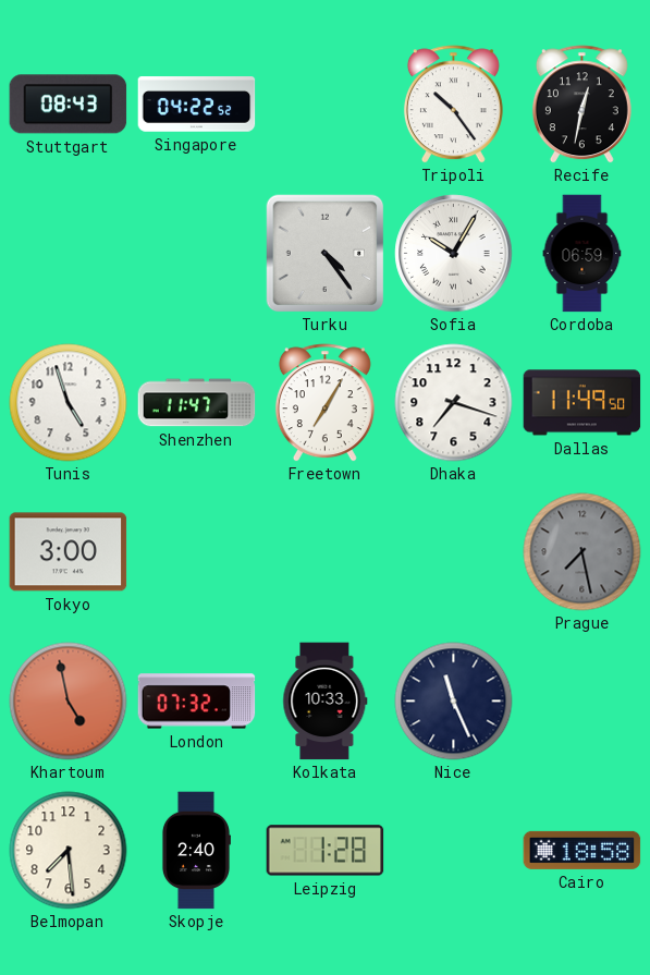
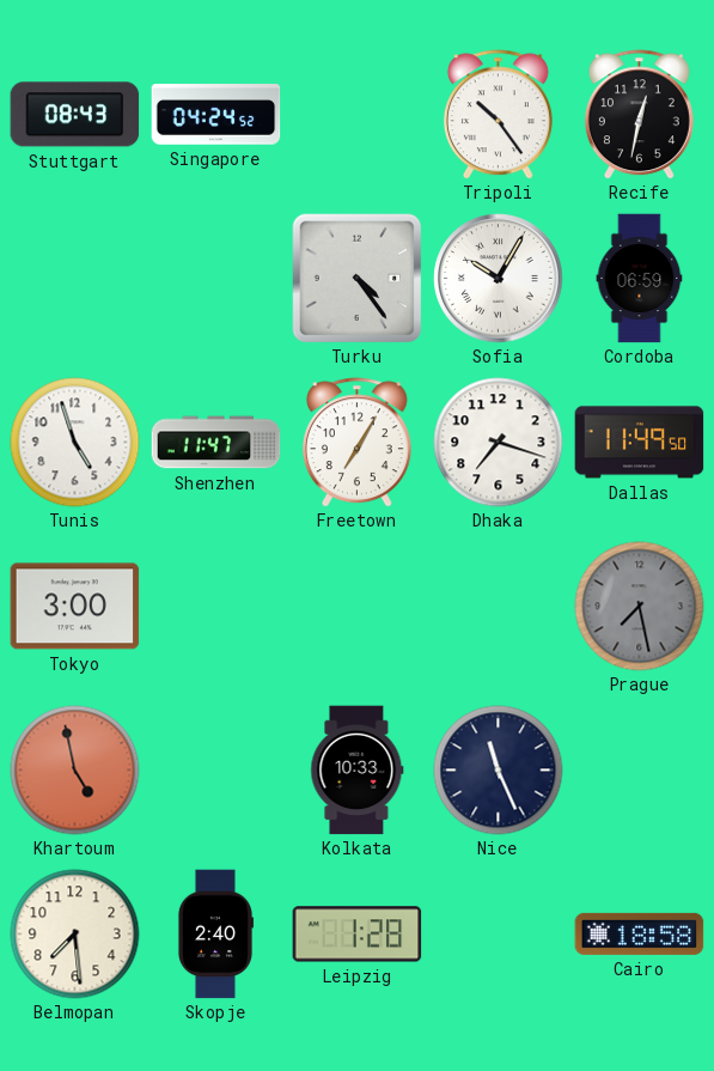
Singapore: 04:22 -> 04:24 (216, 115)
London: 07:32 -> none (197, 702)
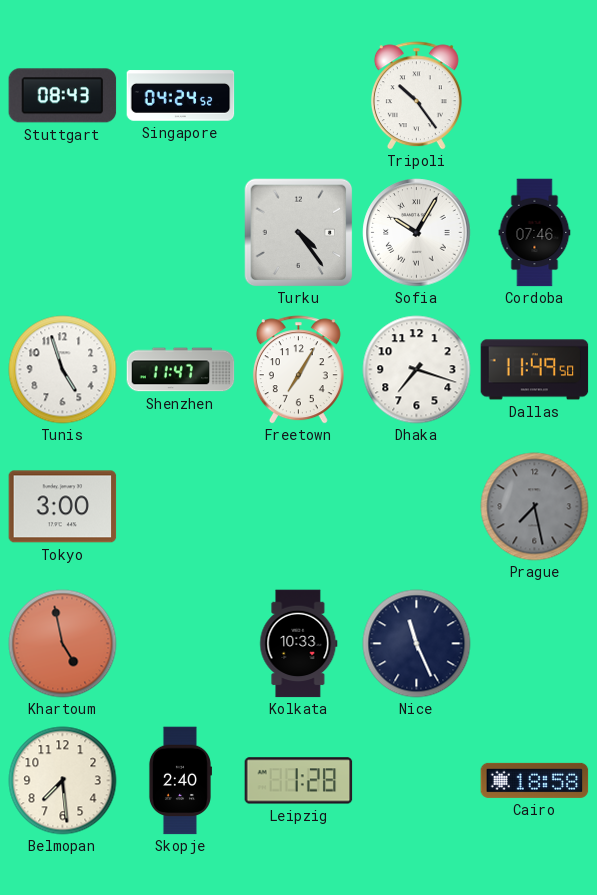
Recife: 12:32 -> none (639, 115)
Cordoba: 06:59 -> 07:46 (535, 233)
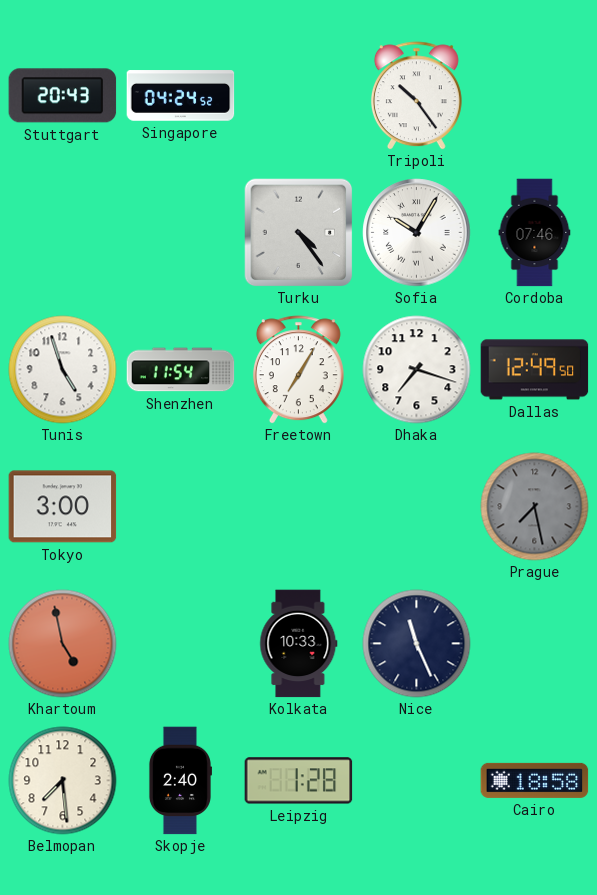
Stuttgart: 08:43 -> 20:43 (63, 96)
Shenzhen: 11:47 -> 11:54 (181, 370)
Dallas: 11:49 -> 12:49 (535, 370)
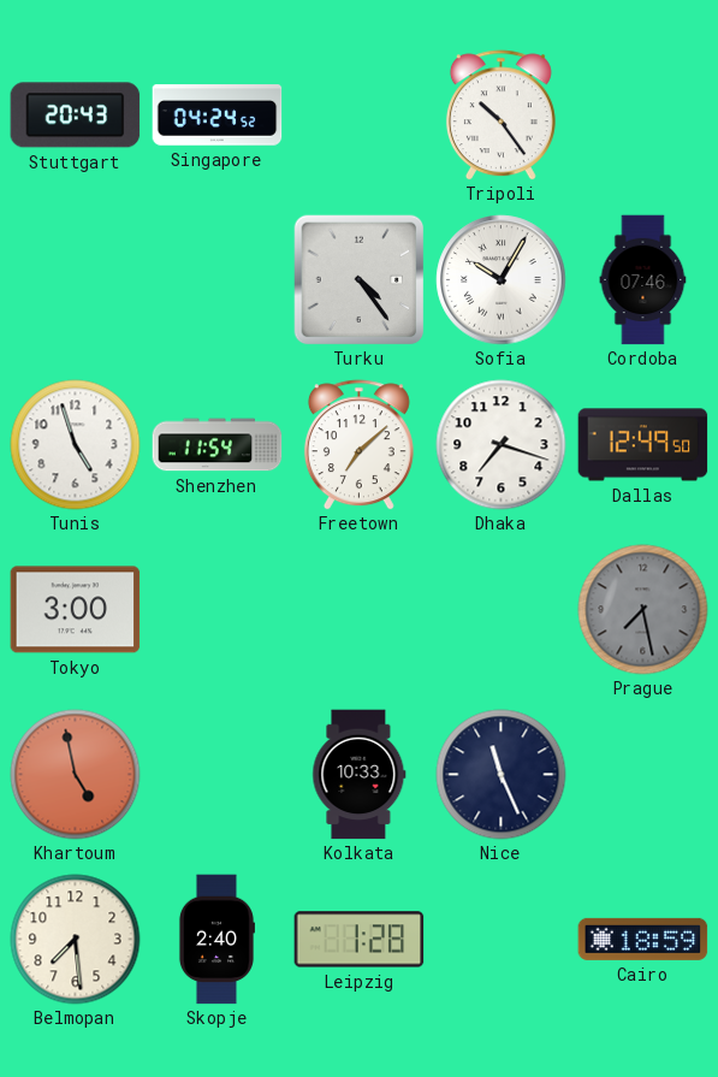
Freetown: 7:05 -> 7:08 (358, 445)
Cairo: 18:58 -> 18:59 (643, 939)
